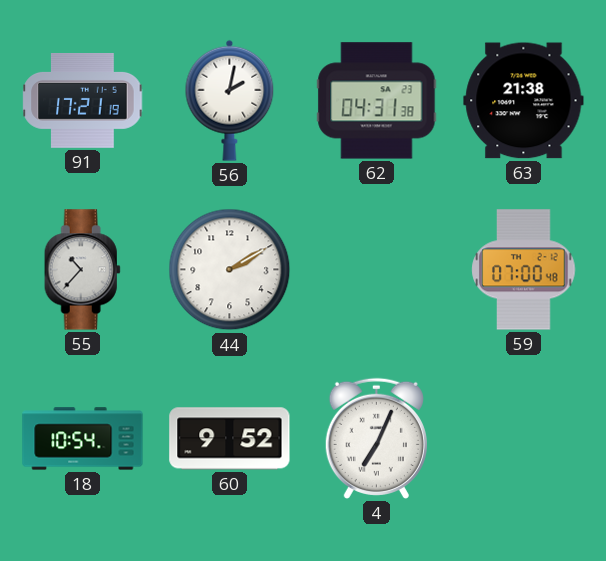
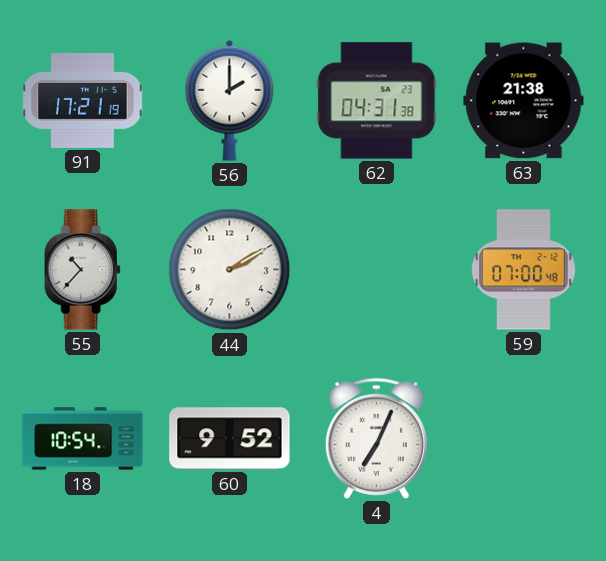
56: 2:02 -> 2:00 (230, 100)
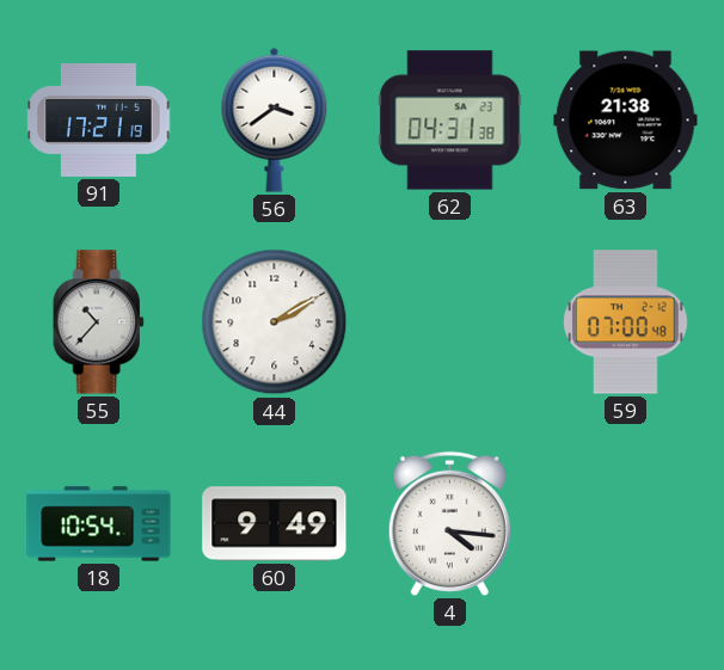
56: 2:00 -> 3:39 (275, 119)
60: 9:52 -> 9:49 (275, 524)
4: 7:04 -> 4:16 (449, 523)
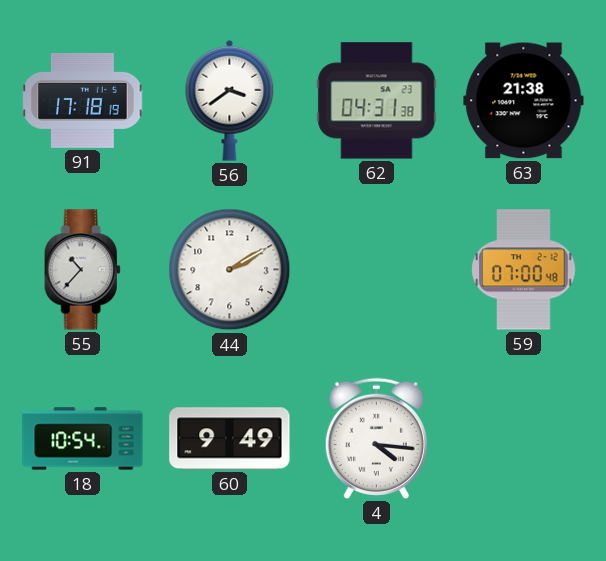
91: 17:21 -> 17:18 (83, 101)
